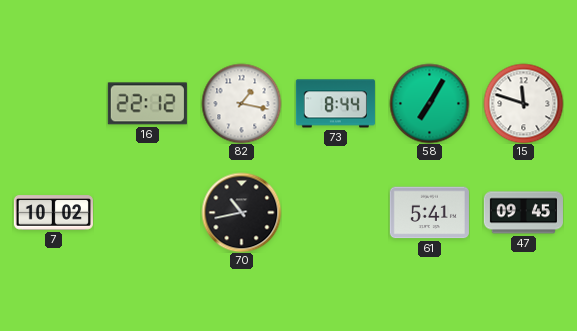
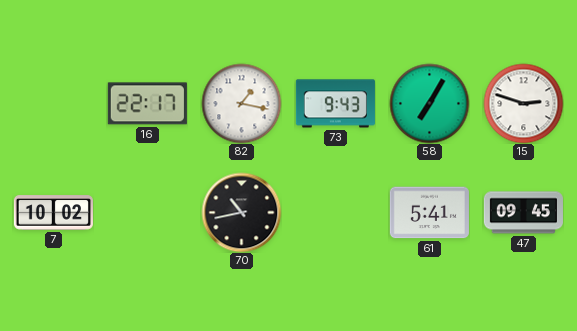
16: 22:12 -> 22:17 (147, 104)
73: 8:44 -> 9:43 (335, 104)
15: 11:48 -> 2:48 (523, 103)
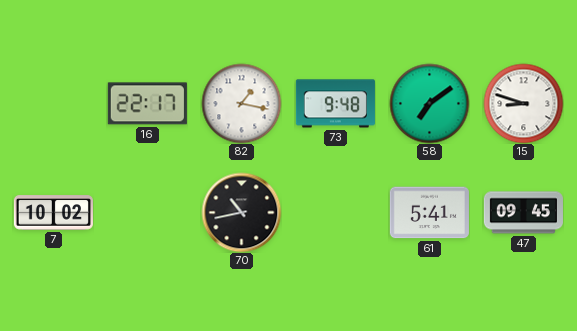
73: 9:43 -> 9:48 (335, 104)
58: 7:05 -> 7:09 (429, 103)
15: 2:48 -> 8:48 (523, 103)
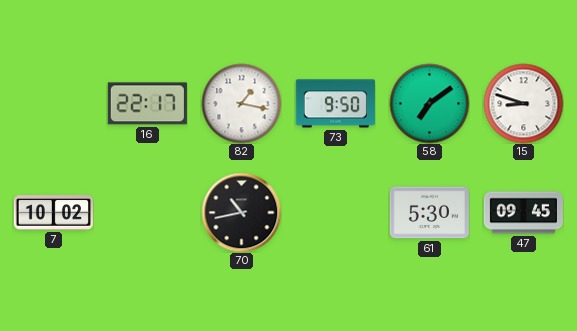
73: 9:48 -> 9:50 (335, 104)
61: 5:41 -> 5:30 (429, 213)
